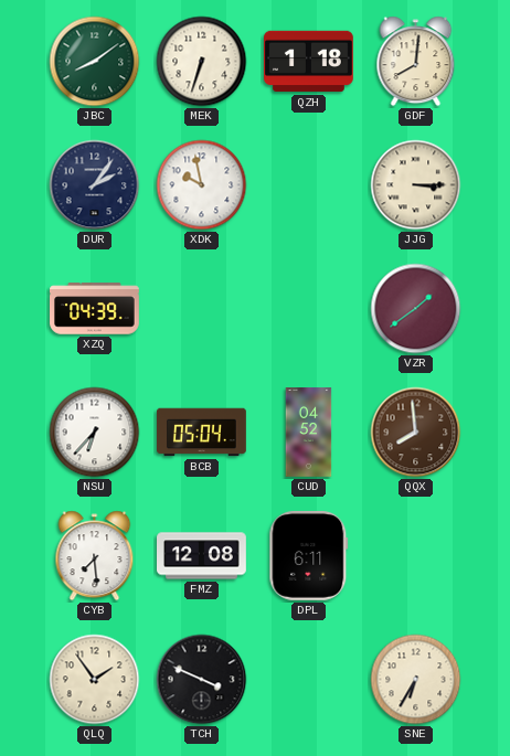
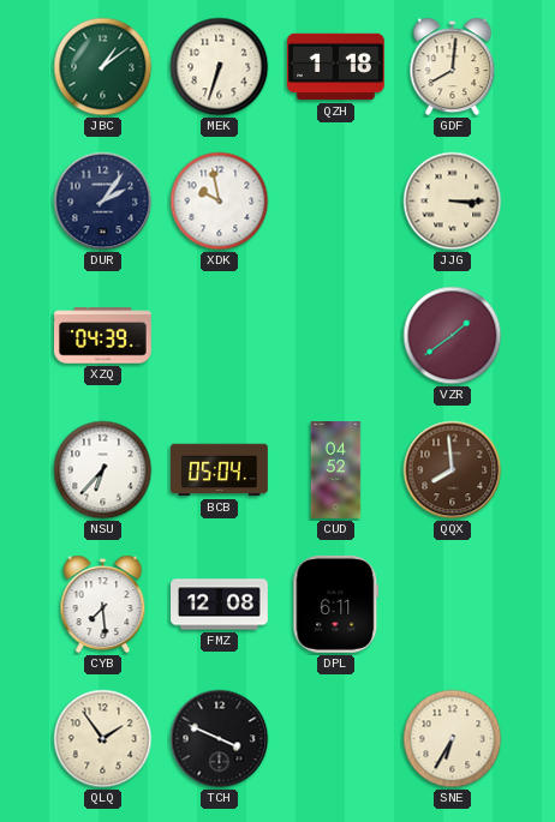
JBC: 8:09 -> 1:09 (103, 67)
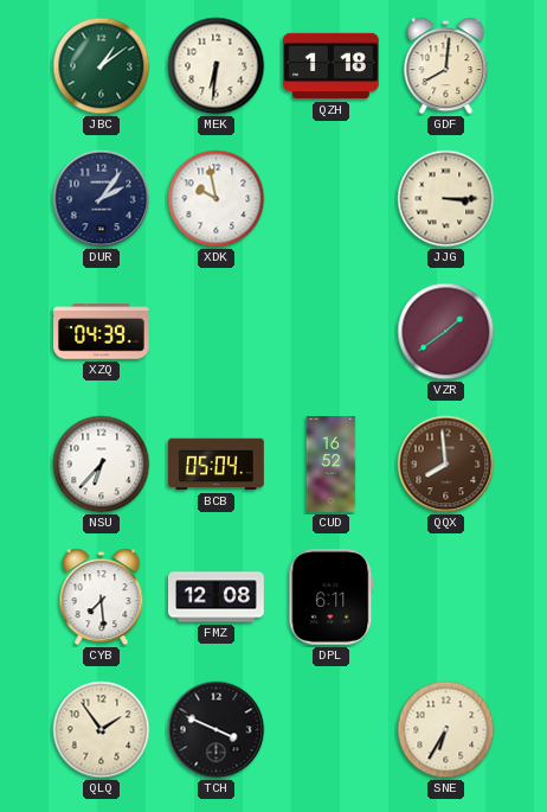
MEK: 6:33 -> 6:31 (217, 66)
CUD: 04:52 -> 16:52 (332, 465)
